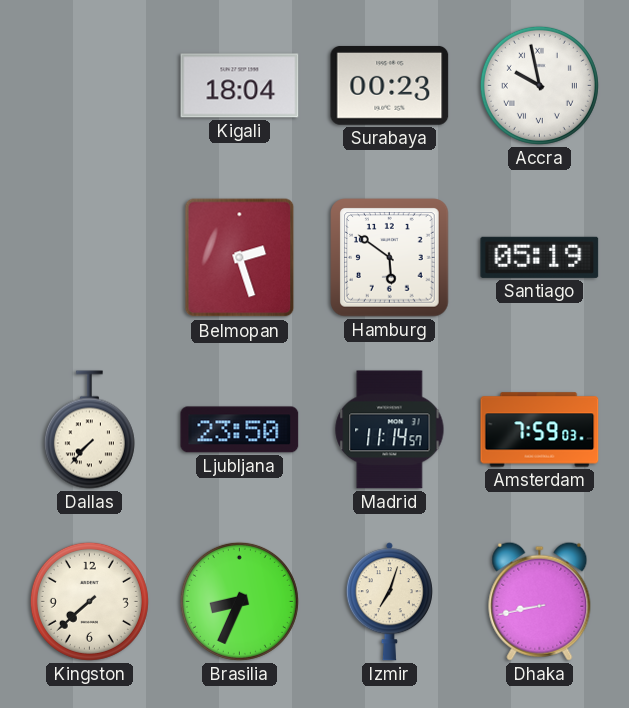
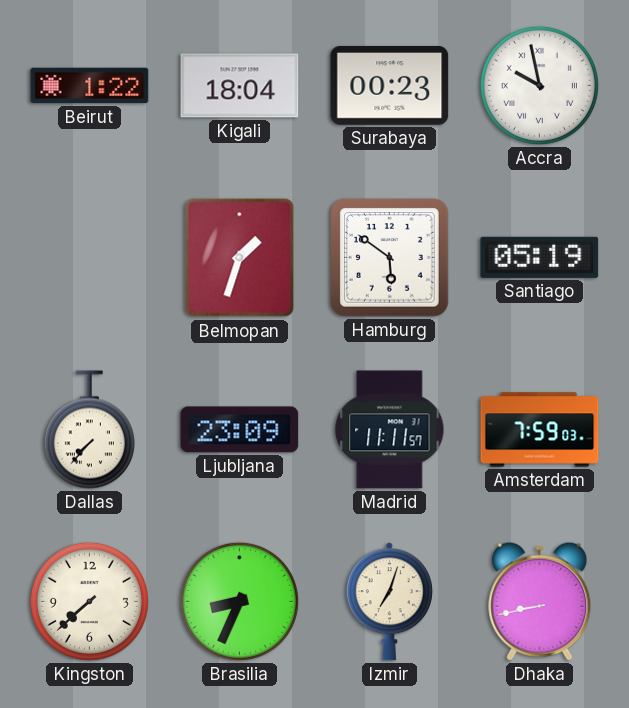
Beirut: none -> 1:22 (90, 86)
Belmopan: 2:27 -> 1:33 (240, 258)
Ljubljana: 23:50 -> 23:09 (240, 430)
Madrid: 11:14 -> 11:11 (390, 430)
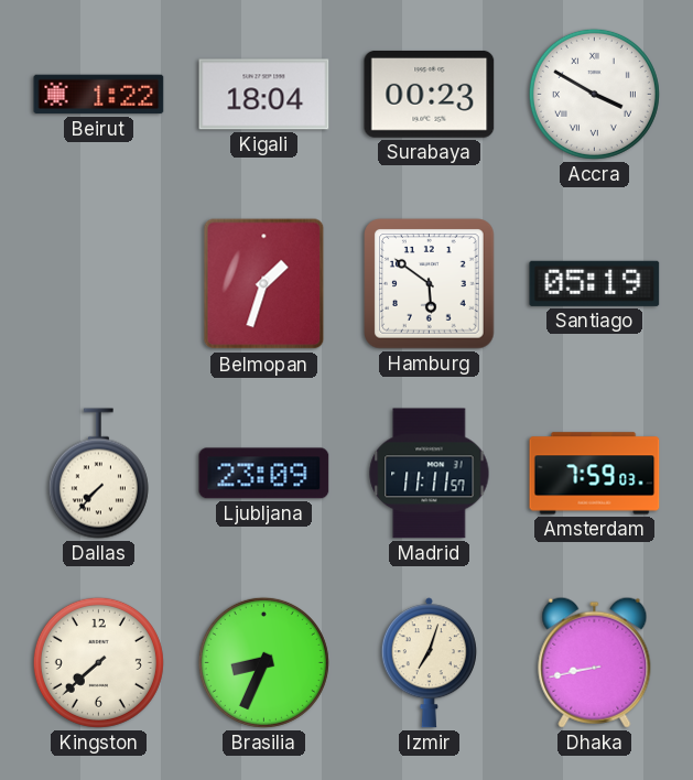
Accra: 9:58 -> 3:50 (594, 94)
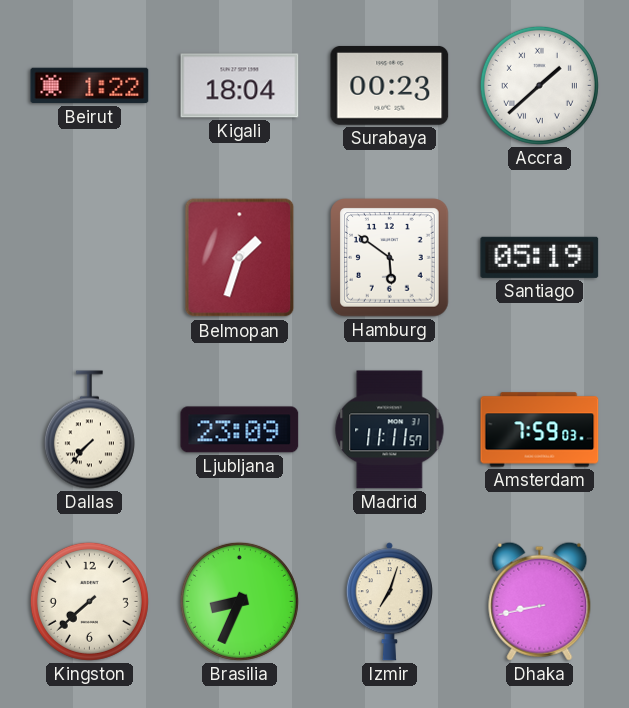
Accra: 3:50 -> 1:38 (539, 85)
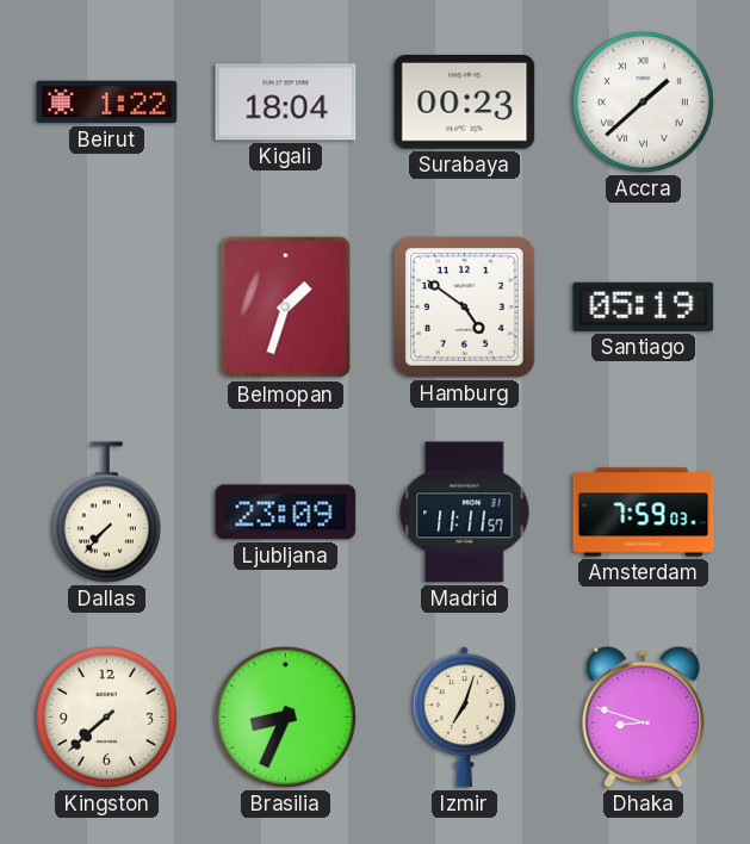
Hamburg: 5:51 -> 4:51 (465, 308)
Dhaka: 8:43 -> 8:48 (644, 716)
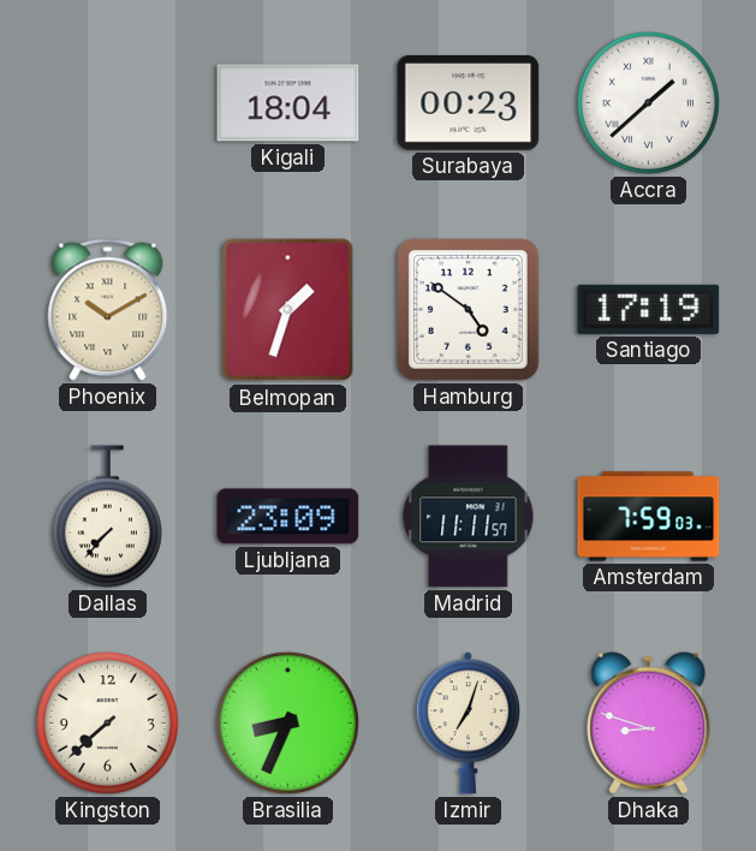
Beirut: 1:22 -> none (107, 103)
Phoenix: none -> 10:10 (108, 310)
Santiago: 05:19 -> 17:19 (649, 309)
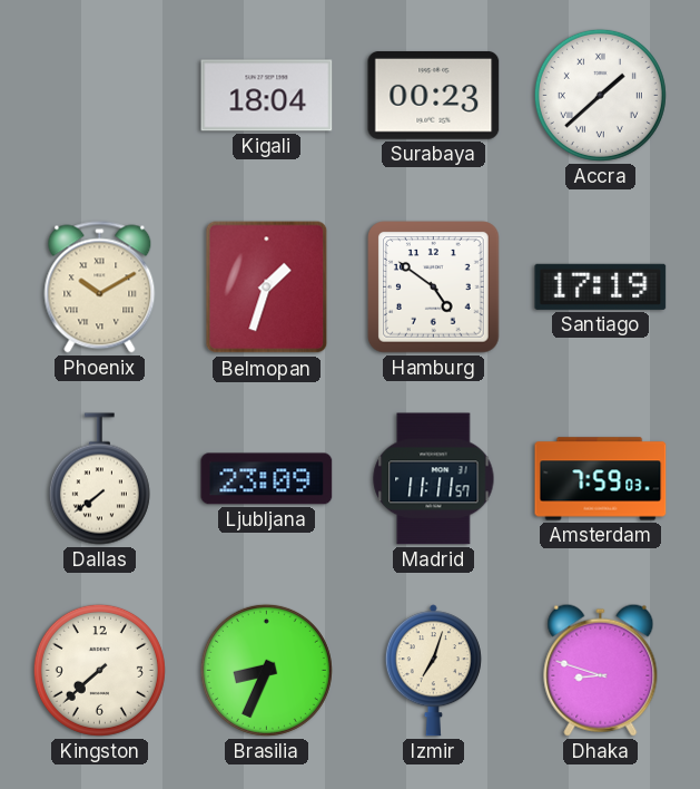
Dallas: 7:37 -> 7:39 (99, 479)
